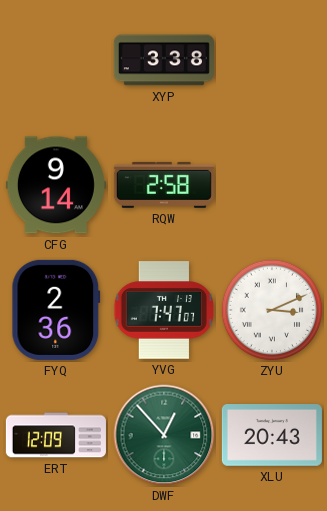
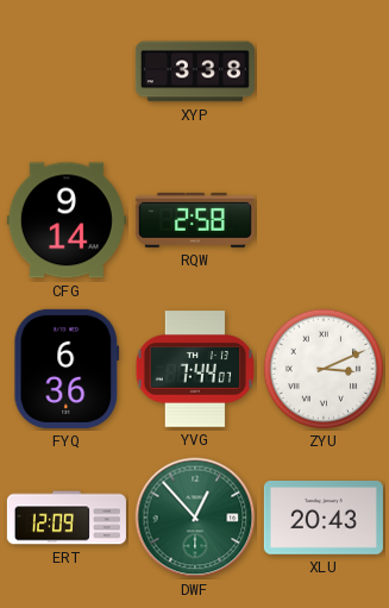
FYQ: 2:36 -> 6:36 (67, 369)
YVG: 7:47 -> 7:44 (194, 369)
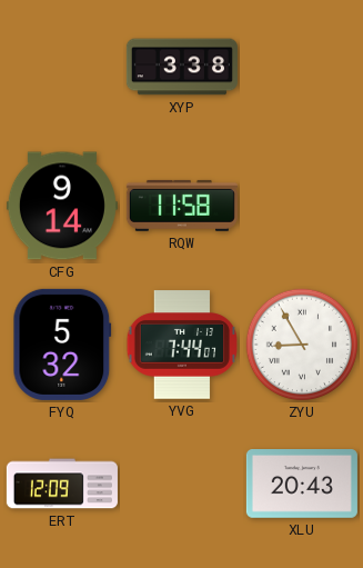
RQW: 2:58 -> 11:58 (182, 206)
FYQ: 6:36 -> 5:32 (62, 345)
ZYU: 3:11 -> 8:55 (302, 345)
DWF: 12:53 -> none (195, 518)
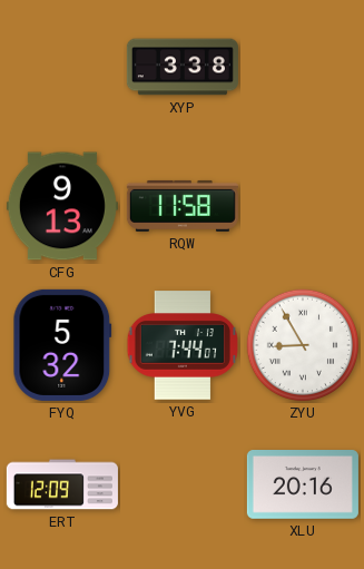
CFG: 9:14 -> 9:13 (62, 206)
XLU: 20:43 -> 20:16 (303, 485)
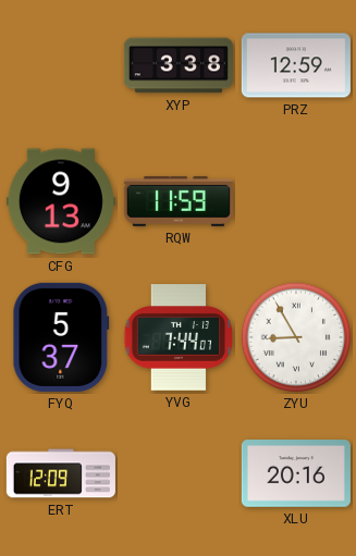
PRZ: none -> 12:59 (296, 65)
RQW: 11:58 -> 11:59 (179, 201)
FYQ: 5:32 -> 5:37 (61, 337)
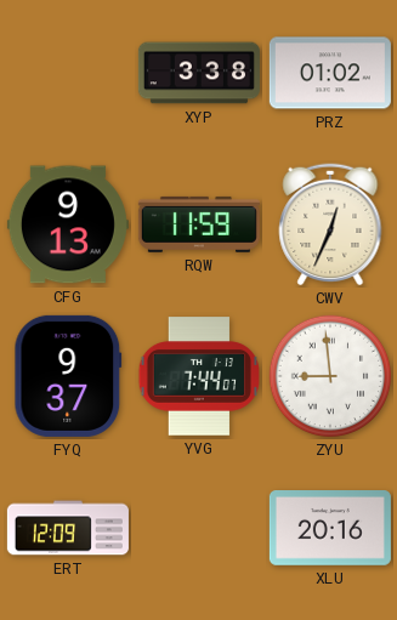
PRZ: 12:59 -> 01:02 (330, 73)
CWV: none -> 12:34 (330, 224)
FYQ: 5:37 -> 9:37 (68, 376)
ZYU: 8:55 -> 8:59 (330, 376)
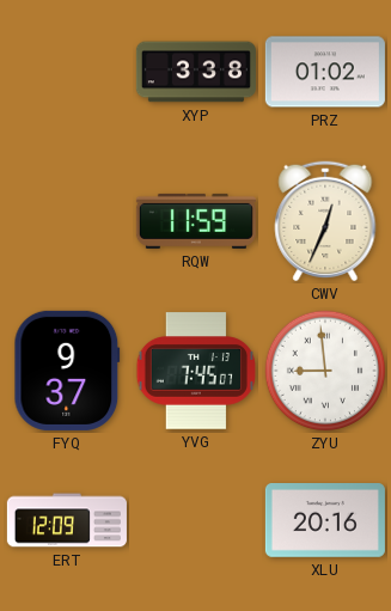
CFG: 9:13 -> none (68, 224)
YVG: 7:44 -> 7:45 (195, 371)
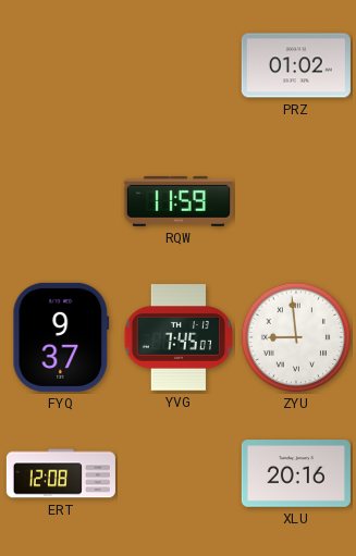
XYP: 3:38 -> none (196, 72)
CWV: 12:34 -> none (325, 221)
ERT: 12:09 -> 12:08 (61, 473)
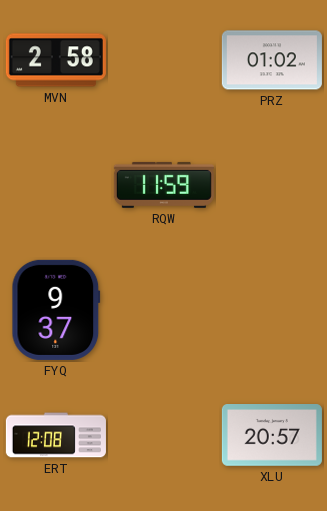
MVN: none -> 2:58 (56, 60)
YVG: 7:45 -> none (177, 337)
ZYU: 8:59 -> none (296, 337)
XLU: 20:16 -> 20:57 (272, 436)
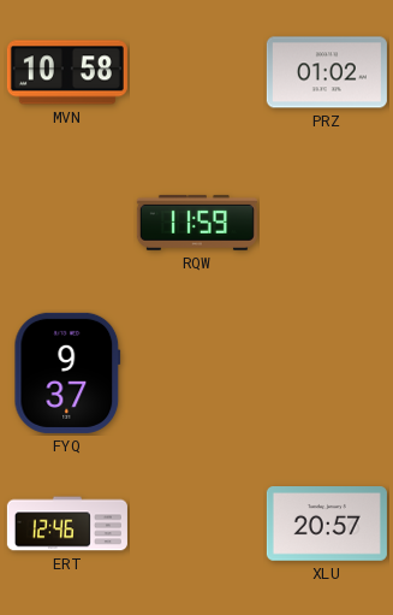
MVN: 2:58 -> 10:58 (67, 72)
ERT: 12:08 -> 12:46 (67, 524)
